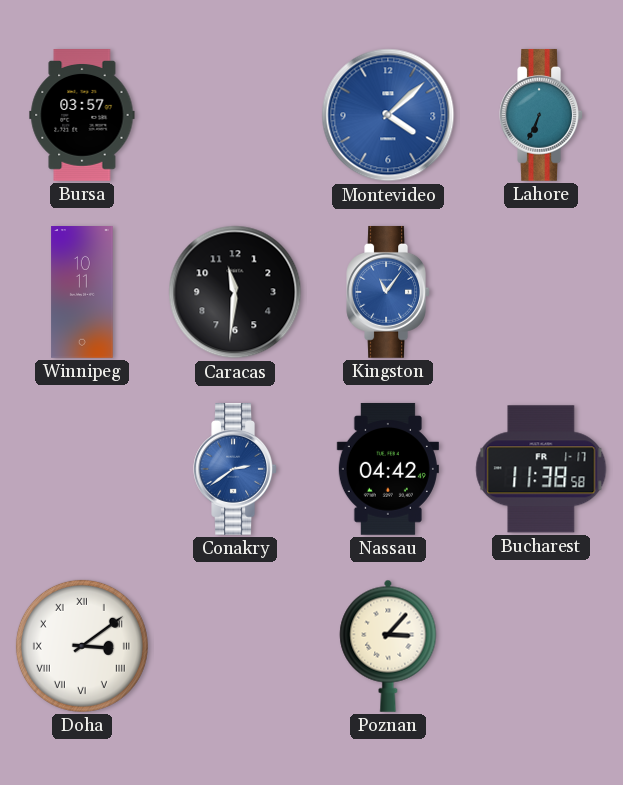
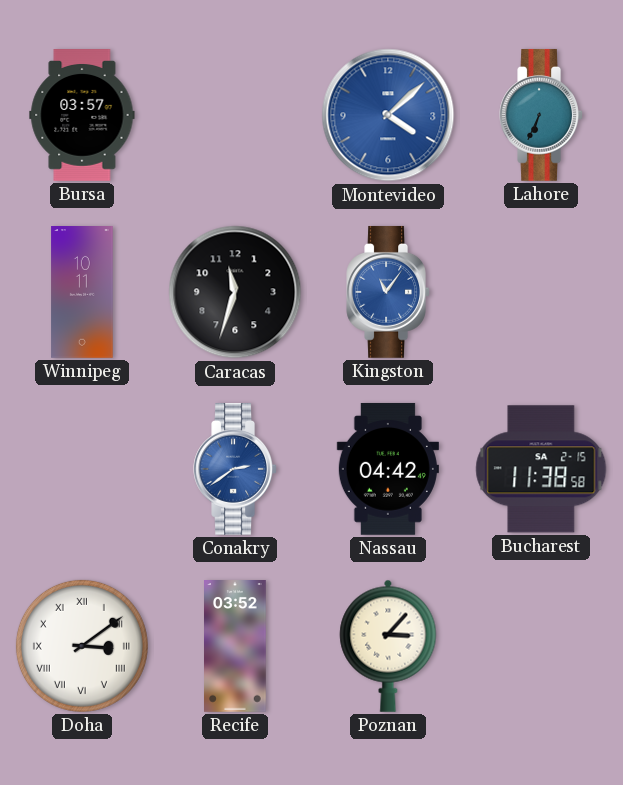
Caracas: 11:31 -> 11:33 (235, 292)
Bucharest date: FR 1-17 -> SA 2-15 (541, 469)
Recife: none -> 03:52 (236, 647)
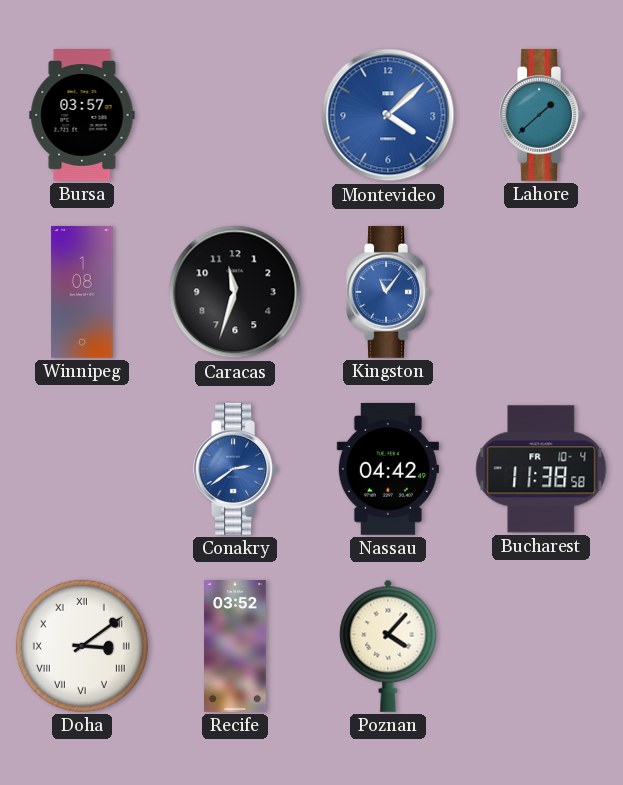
Lahore: 6:34 -> 1:38 (541, 115)
Winnipeg: 10:11 -> 1:08 (82, 293)
Bucharest date: SA 2-15 -> FR 10-4 (541, 469)
Poznan: 3:07 -> 4:07 (388, 646)
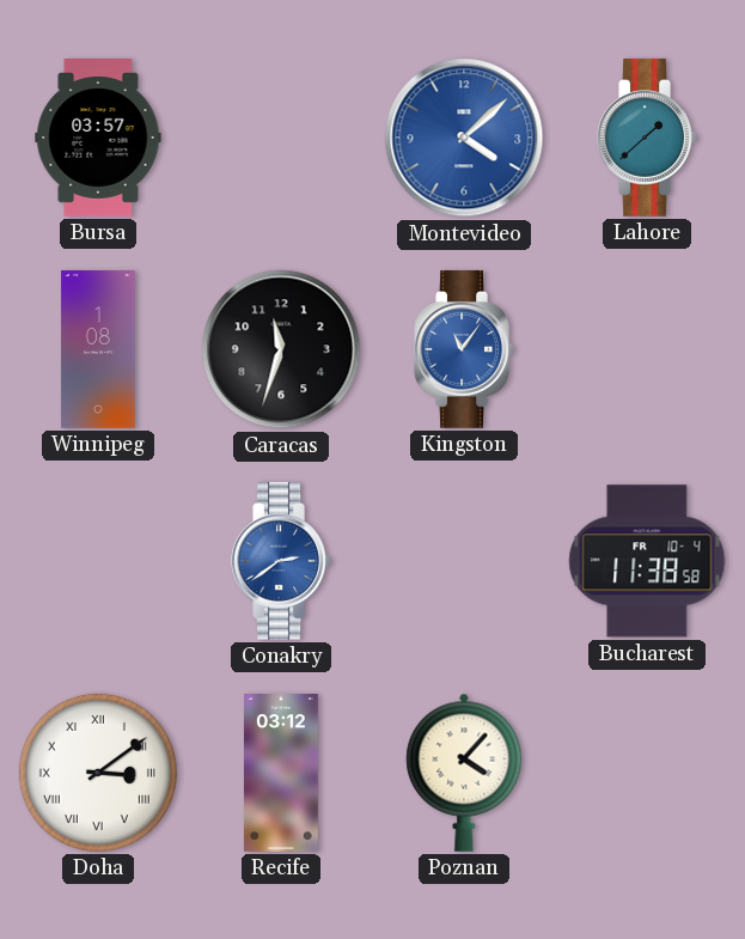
Nassau: 04:42 -> none (388, 469)
Recife: 03:52 -> 03:12 (282, 774)
